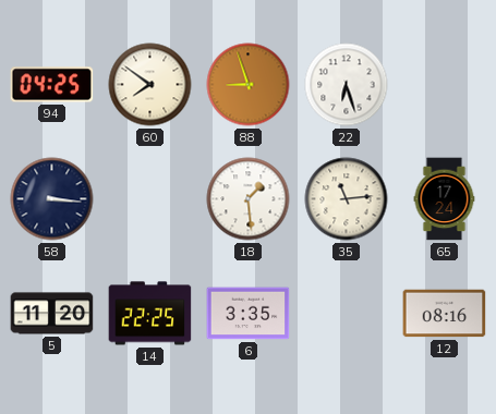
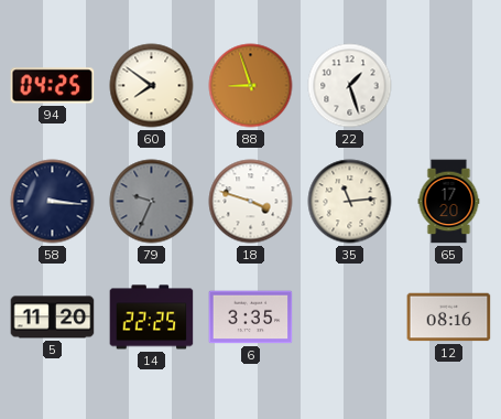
22: 6:27 -> 1:27 (350, 86)
79: none -> 9:34 (152, 202)
18: 1:29 -> 3:48 (251, 202)
65: 17:24 -> 17:20 (449, 202)
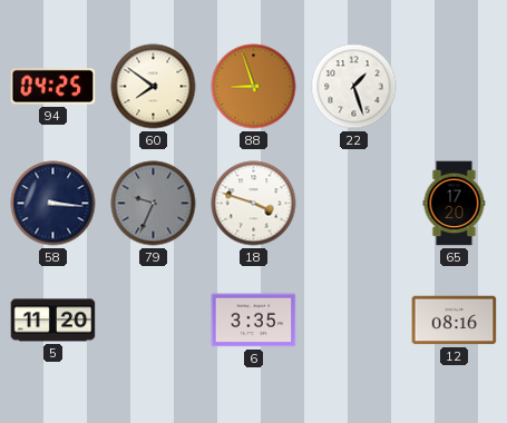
35: 11:14 -> none (350, 202)
14: 22:25 -> none (152, 318)
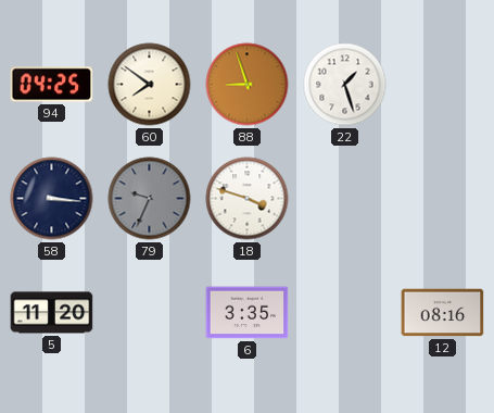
65: 17:20 -> none (455, 204)
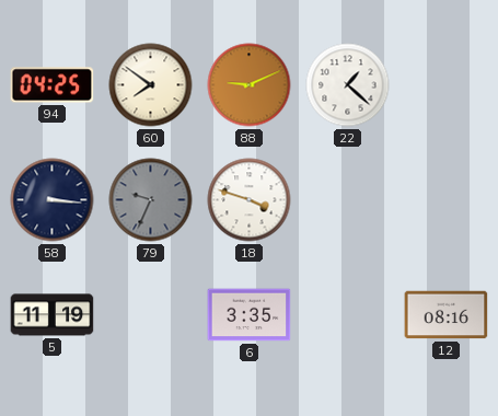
88: 8:57 -> 9:11 (250, 85)
22: 1:27 -> 1:22 (348, 85)
5: 11:20 -> 11:19 (53, 315)
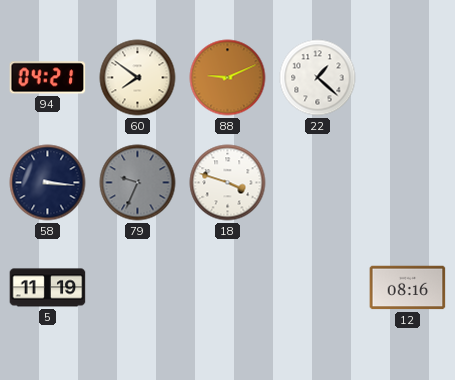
94: 04:25 -> 04:21 (48, 78)
6: 3:35 -> none (250, 315)
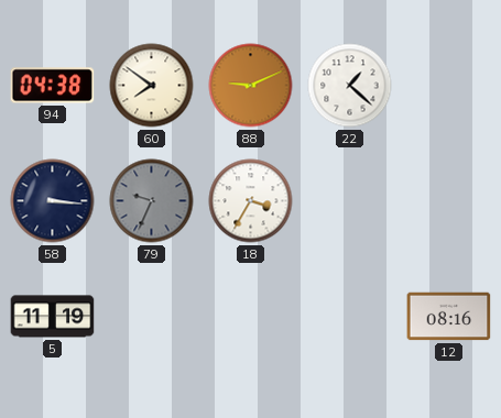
94: 04:21 -> 04:38 (53, 86)
18: 3:48 -> 3:35 (251, 201)
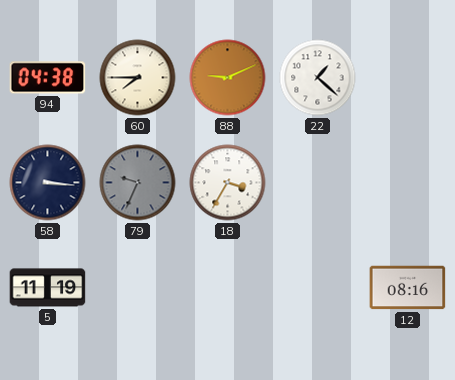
60: 7:51 -> 7:45 (138, 78)
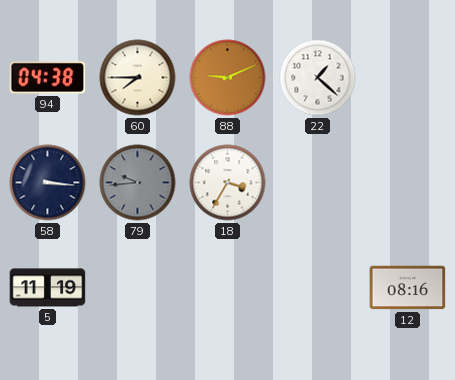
79: 9:34 -> 9:44 (138, 183)
